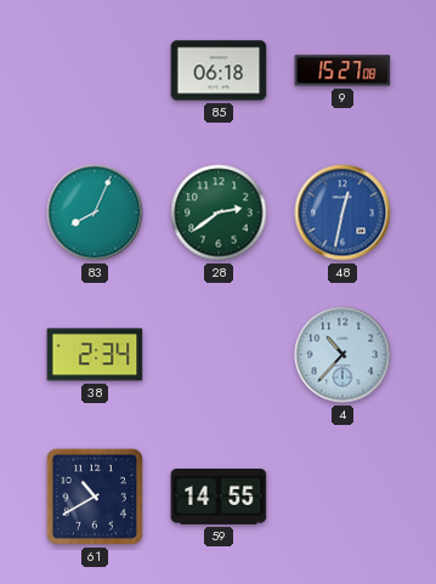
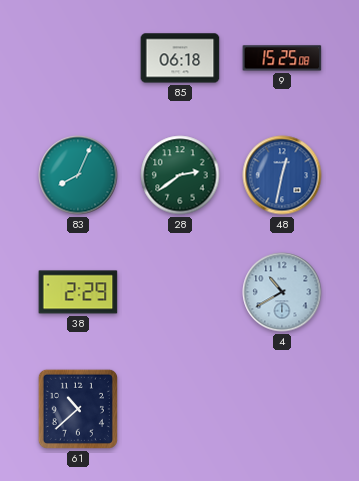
9: 15:27 -> 15:25 (282, 58)
38: 2:34 -> 2:29 (78, 292)
4: 10:37 -> 10:40 (282, 292)
61: 10:40 -> 10:38 (78, 409)
59: 14:55 -> none (219, 498)
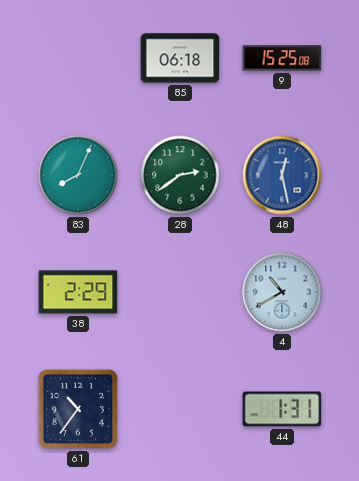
48: 12:32 -> 12:28 (282, 175)
61: 10:38 -> 10:36 (78, 409)
44: none -> 1:31 (282, 409)
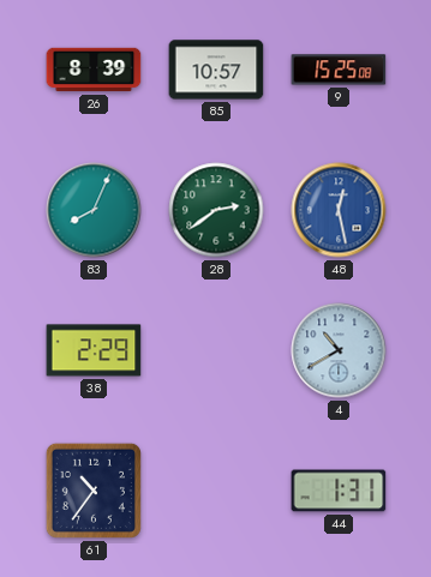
26: none -> 8:39 (94, 70)
85: 06:18 -> 10:57 (216, 70)
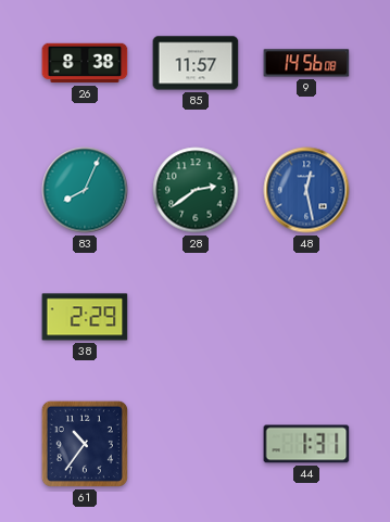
26: 8:39 -> 8:38 (85, 63)
85: 10:57 -> 11:57 (196, 63)
9: 15:25 -> 14:56 (306, 63)
4: 10:40 -> none (339, 350)
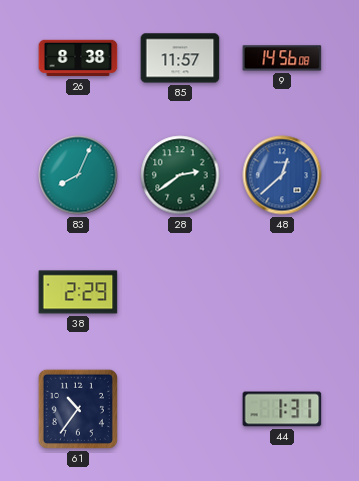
48: 12:28 -> 12:38 (282, 175)
